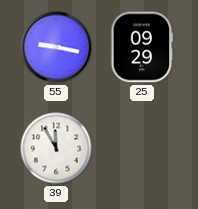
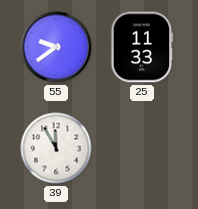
55: 9:17 -> 9:39 (56, 47)
25: 09:29 -> 11:33 (142, 47)
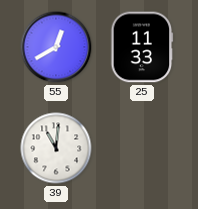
55: 9:39 -> 12:40 (56, 47)
39: 11:55 -> 11:01 (56, 148)
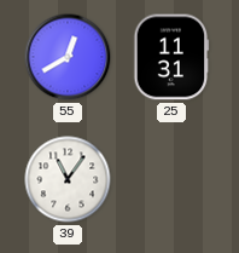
25: 11:33 -> 11:31 (171, 57)
39: 11:01 -> 11:06 (68, 179)
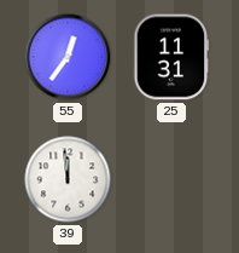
55: 12:40 -> 12:36 (68, 57)
39: 11:06 -> 11:59 (68, 179)
